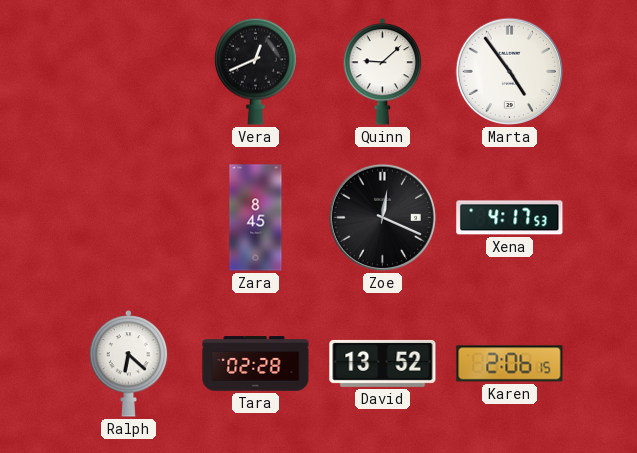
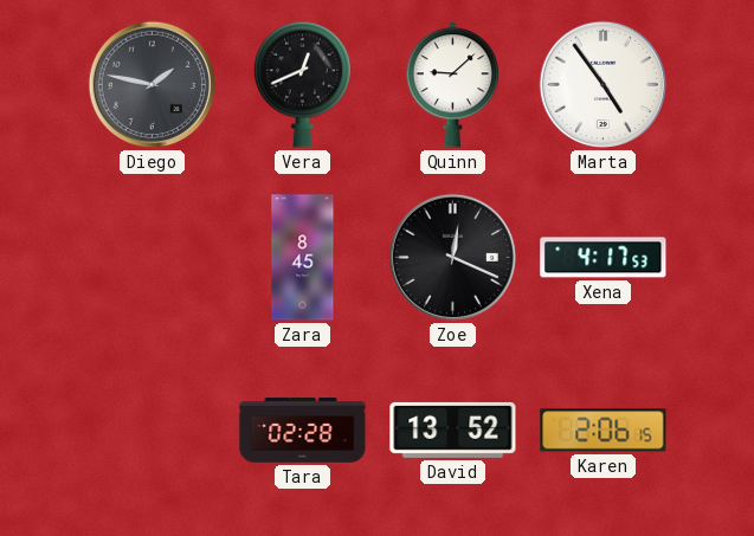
Diego: none -> 1:47 (152, 84)
Ralph: 6:22 -> none (129, 364)
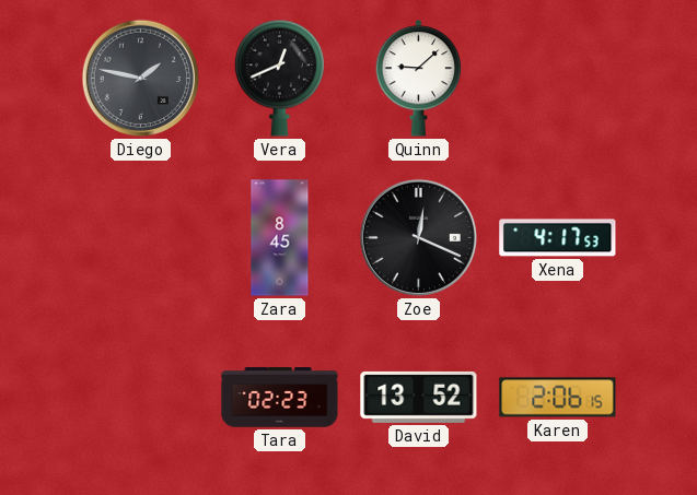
Marta: 4:54 -> none (602, 84)
Tara: 02:28 -> 02:23 (280, 398)
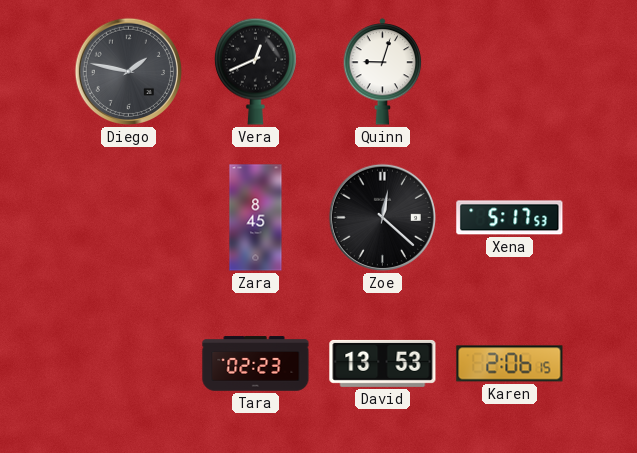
Quinn: 9:08 -> 9:03 (383, 72)
Zoe: 12:19 -> 12:22 (382, 217)
Xena: 4:17 -> 5:17 (510, 218)
David: 13:52 -> 13:53 (383, 363)
